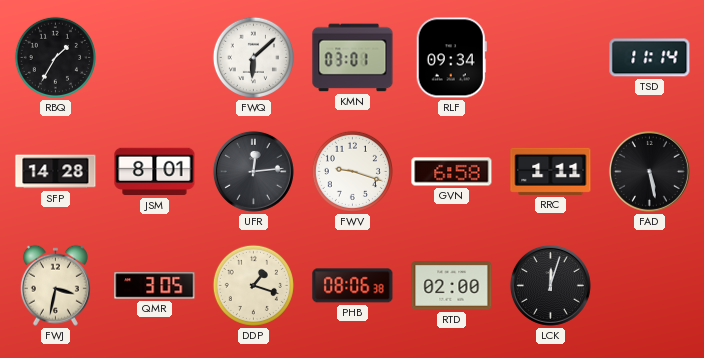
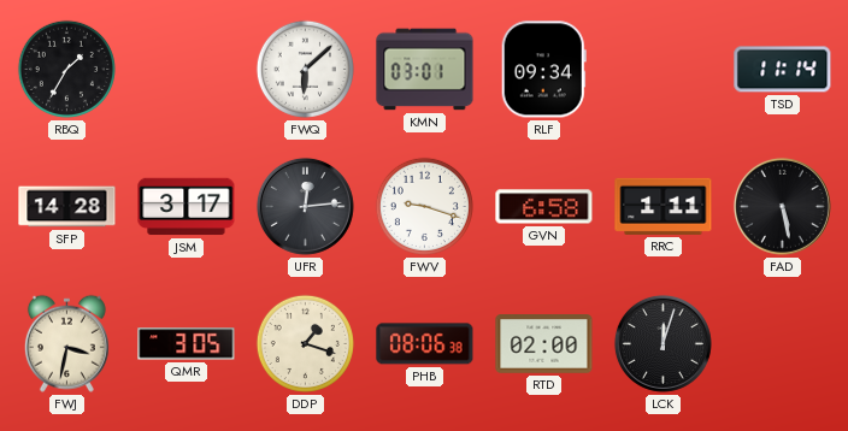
JSM: 8:01 -> 3:17 (187, 207)
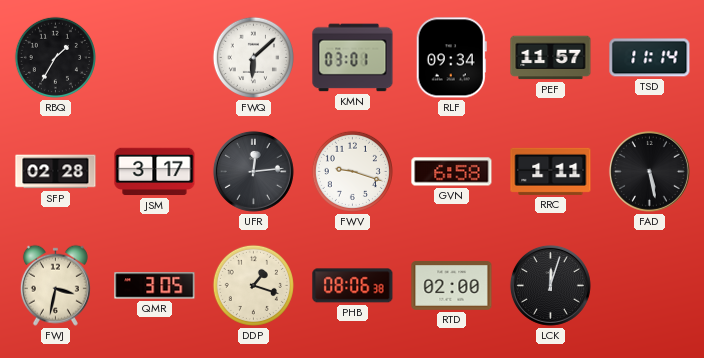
PEF: none -> 11:57 (551, 58)
SFP: 14:28 -> 02:28 (56, 172)
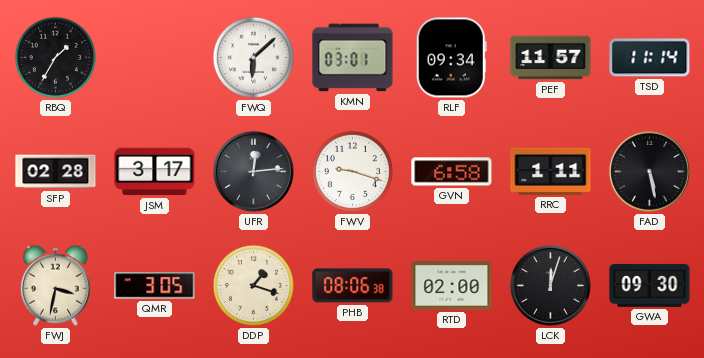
GWA: none -> 09:30 (650, 285)
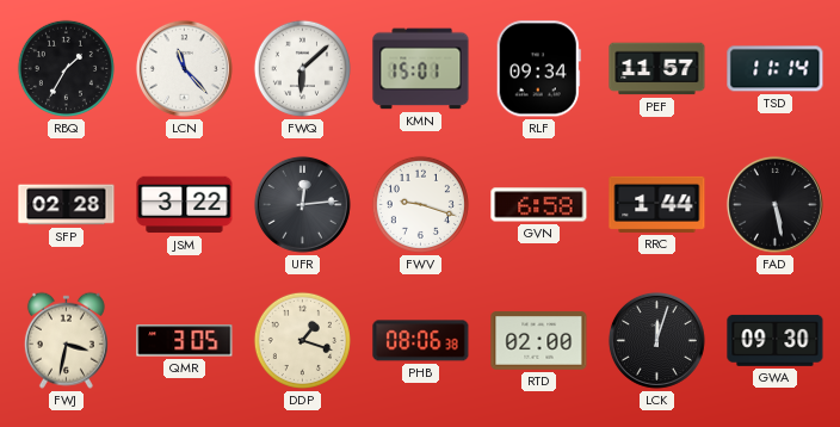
LCN: none -> 11:23 (184, 68)
KMN: 03:01 -> 15:01 (421, 69)
JSM: 3:17 -> 3:22 (185, 205)
RRC: 1:11 -> 1:44 (657, 204)
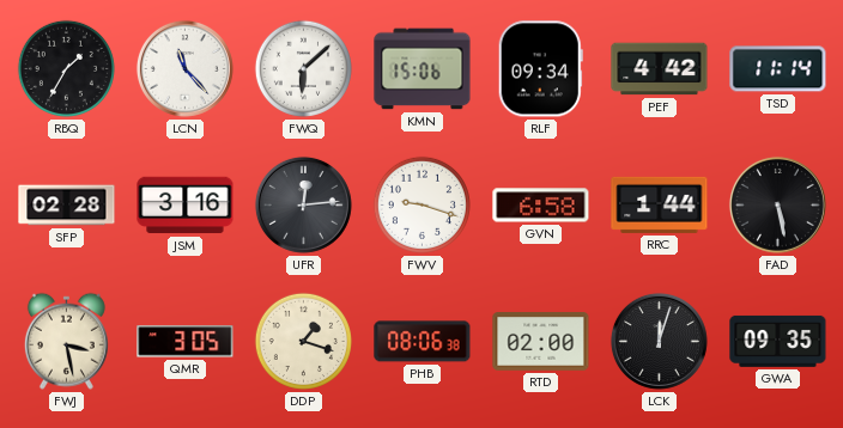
KMN: 15:01 -> 15:06 (423, 69)
PEF: 11:57 -> 4:42 (660, 69)
JSM: 3:22 -> 3:16 (186, 206)
FWJ: 3:32 -> 3:28 (66, 341)
GWA: 09:30 -> 09:35 (778, 341)
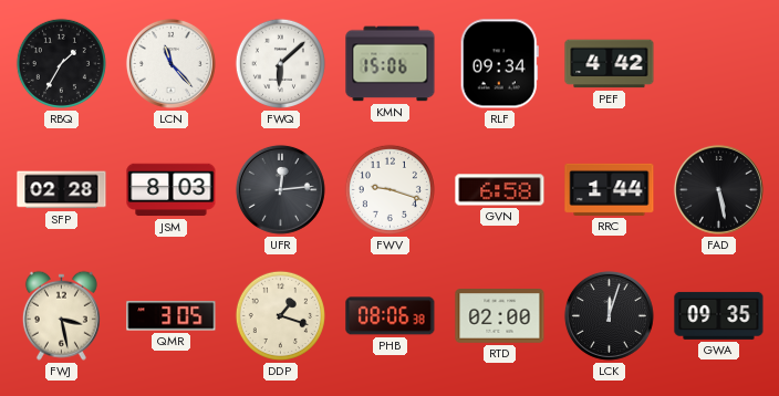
TSD: 11:14 -> none (778, 69)
JSM: 3:16 -> 8:03 (172, 190)
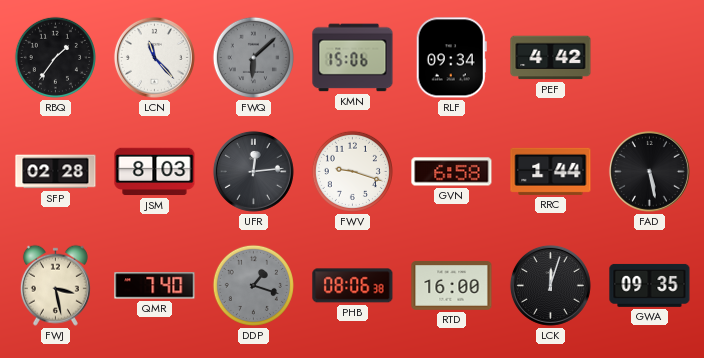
RBQ: 1:35 -> 1:36 (55, 57)
FWQ dial: white -> grey (253, 57)
QMR: 3:05 -> 7:40 (155, 286)
DDP dial: cream -> grey (253, 285)
RTD: 02:00 -> 16:00 (452, 286)
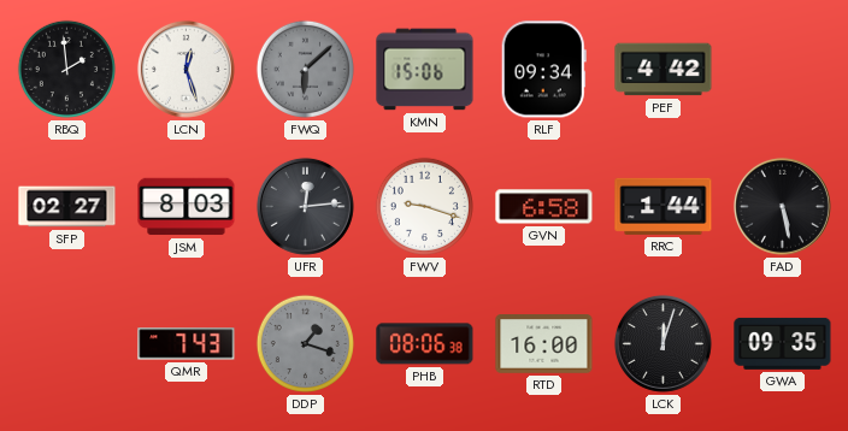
RBQ: 1:36 -> 1:59 (66, 69)
LCN: 11:23 -> 12:27 (185, 69)
SFP: 02:28 -> 02:27 (67, 207)
FWJ: 3:28 -> none (55, 285)
QMR: 7:40 -> 7:43 (187, 344)
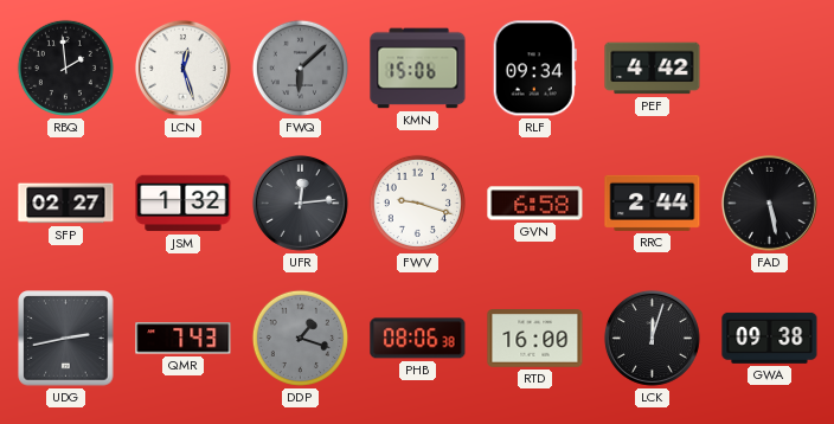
JSM: 8:03 -> 1:32 (184, 204)
RRC: 1:44 -> 2:44 (653, 203)
UDG: none -> 2:43 (66, 339)
GWA: 09:35 -> 09:38 (770, 338)
